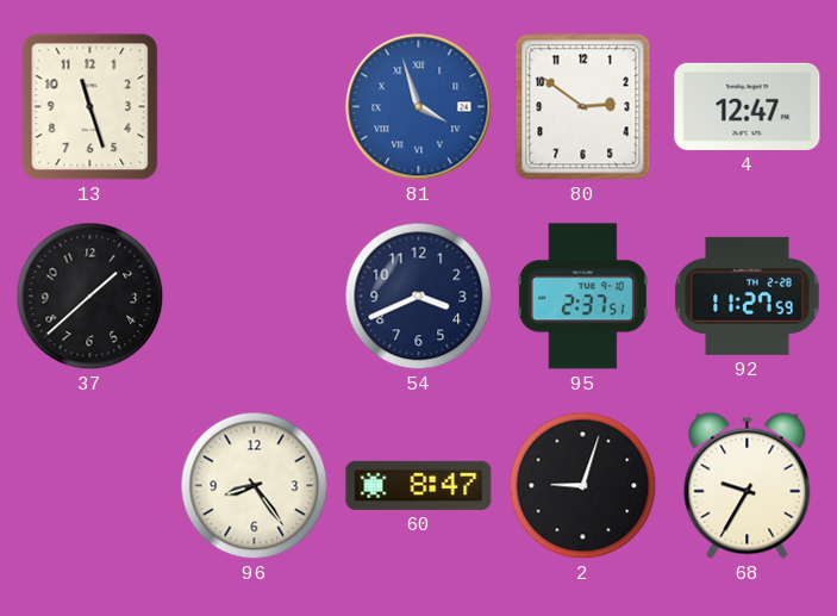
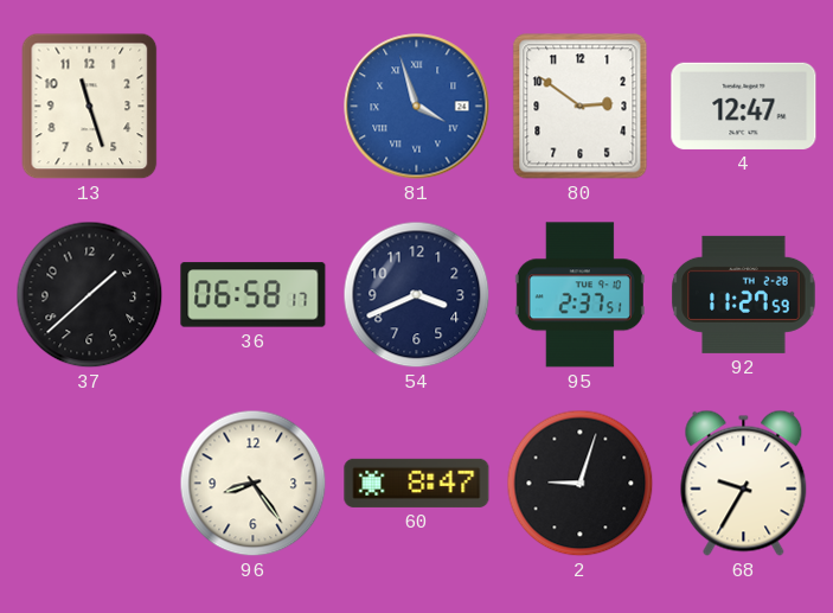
36: none -> 06:58 (254, 295)
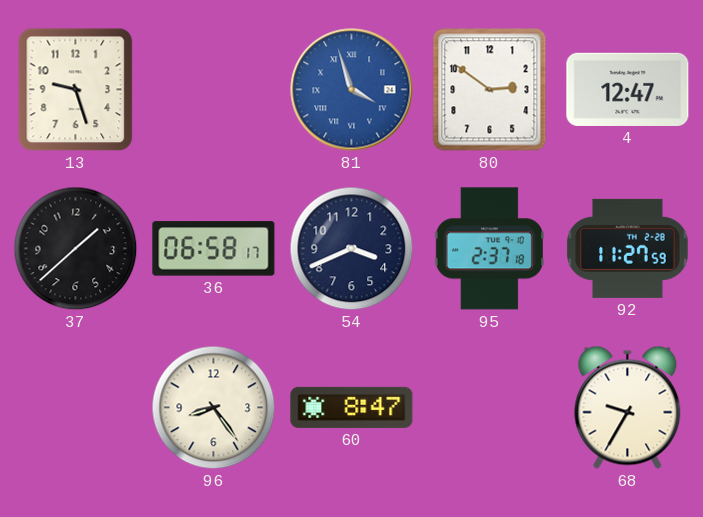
13: 11:27 -> 9:27 (76, 90)
95: 2:37:51 -> 2:37:18 (489, 249)
2: 9:03 -> none (581, 484)
